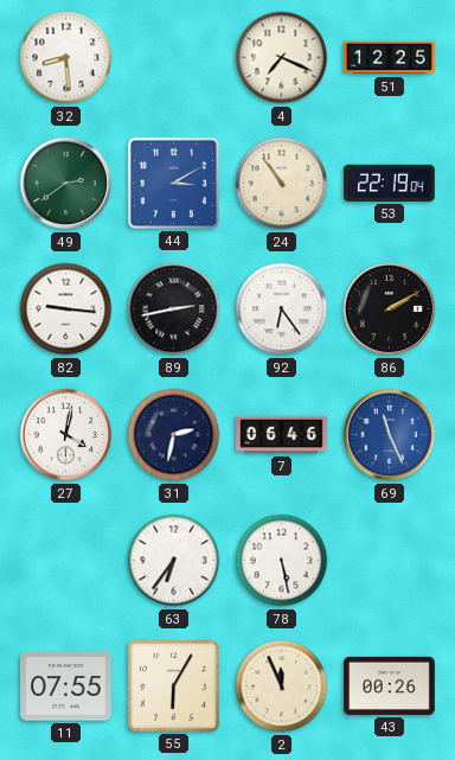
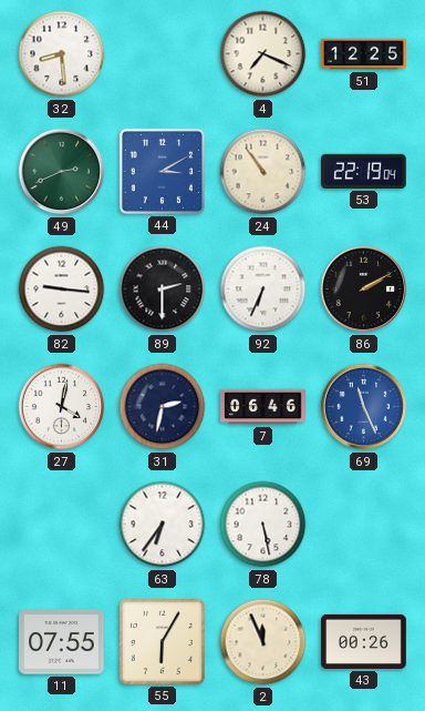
49: 2:39 -> 2:41 (62, 172)
89: 2:43 -> 2:30 (163, 290)
92: 6:24 -> 6:34 (263, 290)
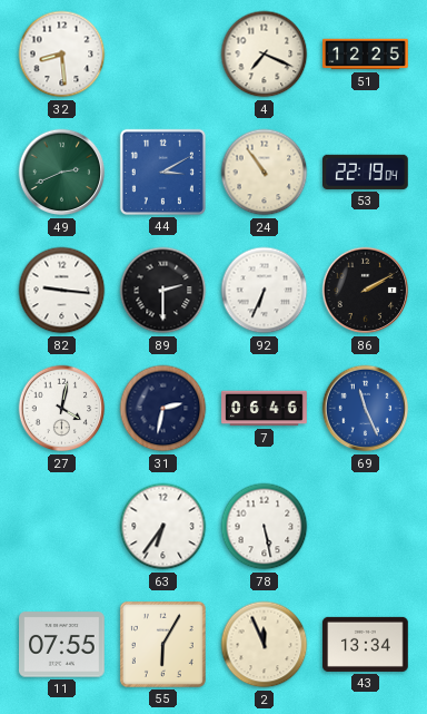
43: 00:26 -> 13:34 (366, 644)
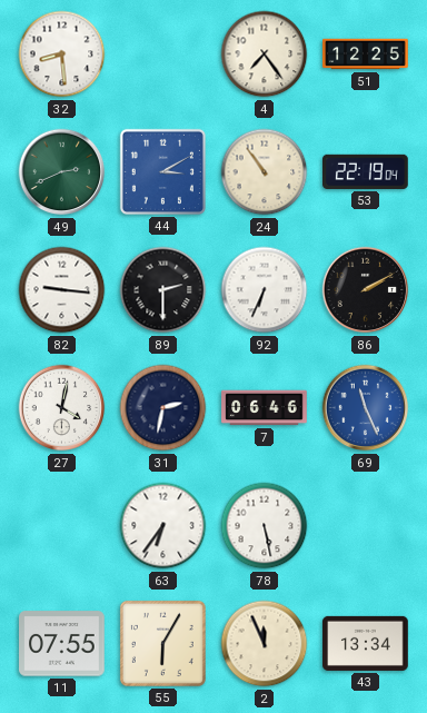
4: 7:19 -> 7:24 (265, 55)
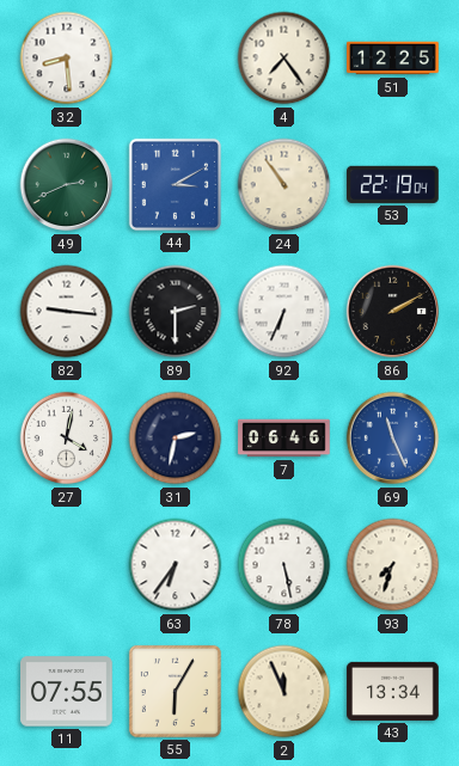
93: none -> 7:33 (393, 565)
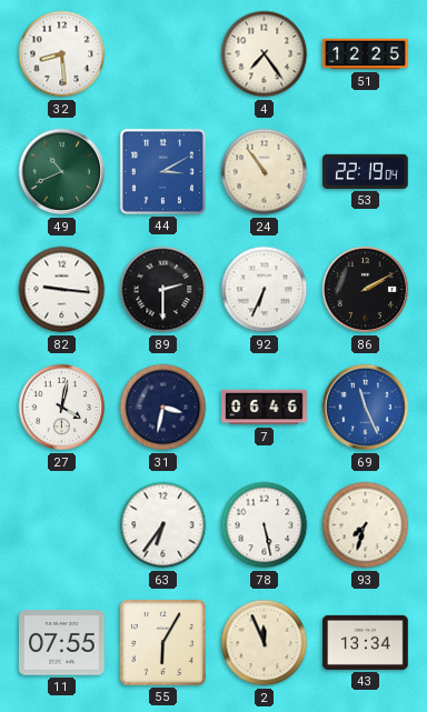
49: 2:41 -> 10:41 (62, 172)
31: 2:32 -> 3:32 (163, 408)
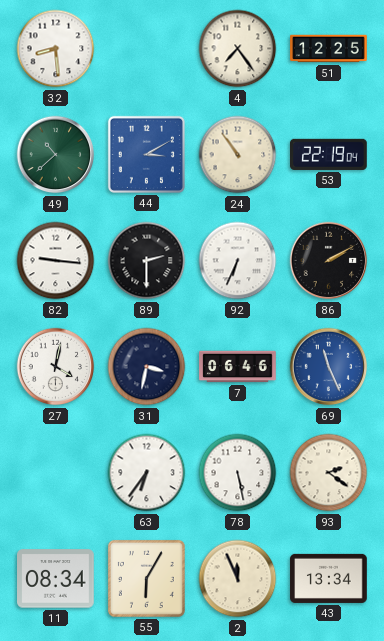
49: 10:41 -> 10:38 (56, 155)
93: 7:33 -> 2:21 (329, 473)
11: 07:55 -> 08:34 (56, 579)
